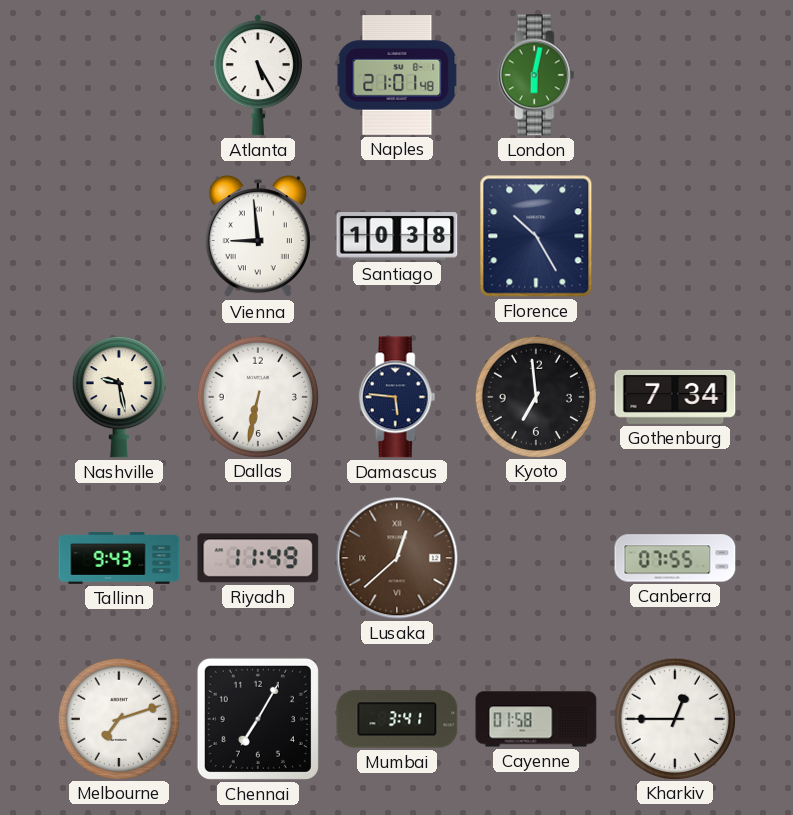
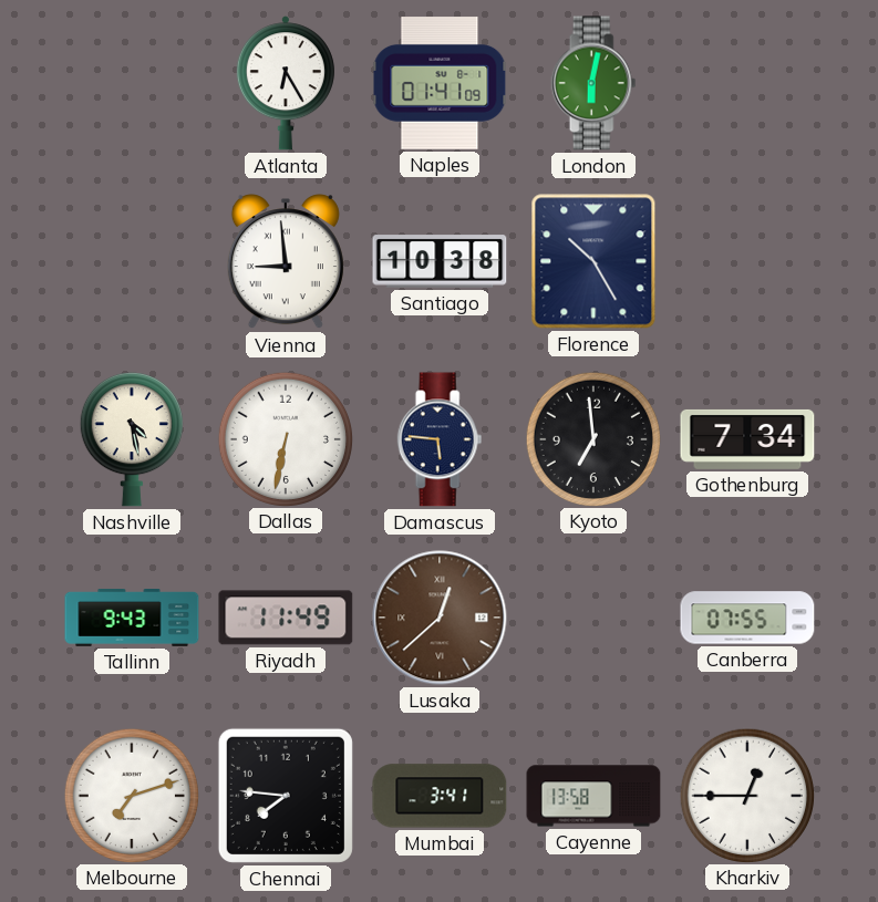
Atlanta: 5:25 -> 6:25 (286, 83)
Naples: 21:01 -> 01:41 (440, 83)
Nashville: 9:28 -> 4:28 (132, 440)
Chennai: 7:05 -> 7:46 (286, 796)
Cayenne: 01:58 -> 13:58 (593, 796)
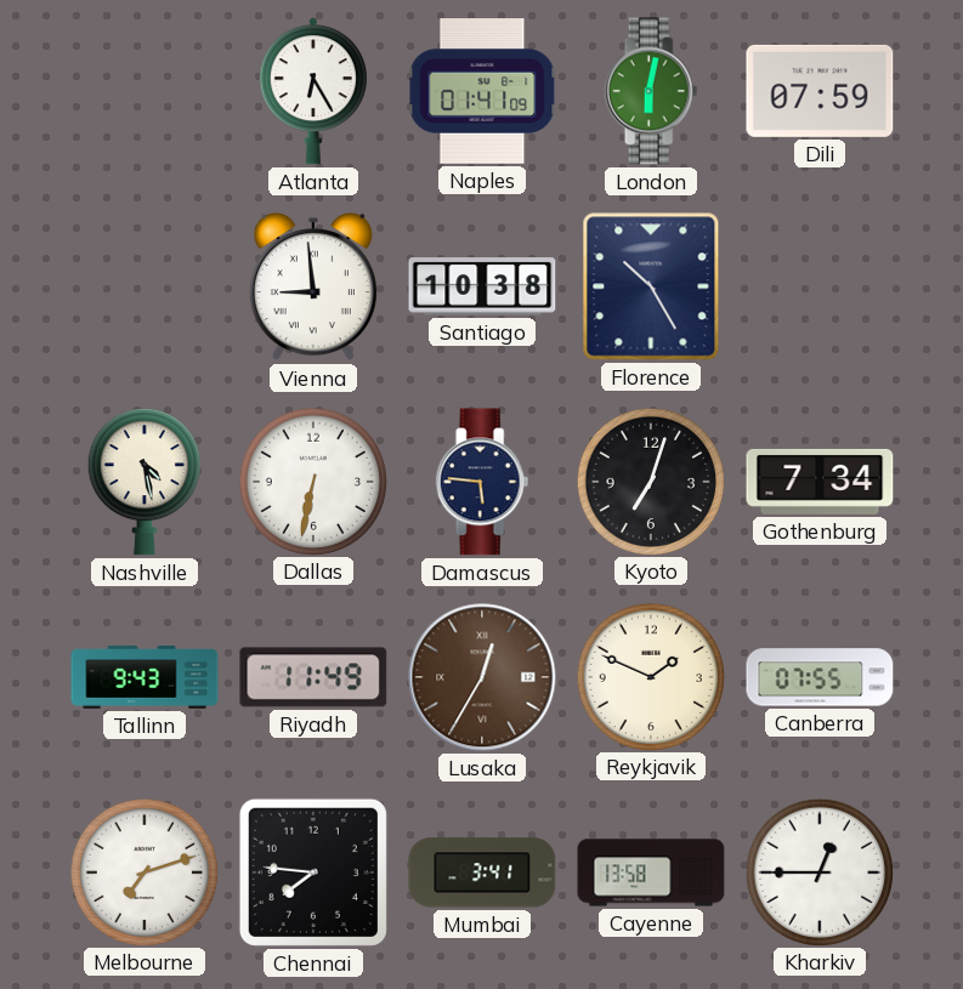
Dili: none -> 07:59 (820, 91)
Kyoto: 6:59 -> 7:03 (650, 481)
Lusaka: 12:38 -> 12:35 (482, 677)
Reykjavik: none -> 1:49 (650, 676)
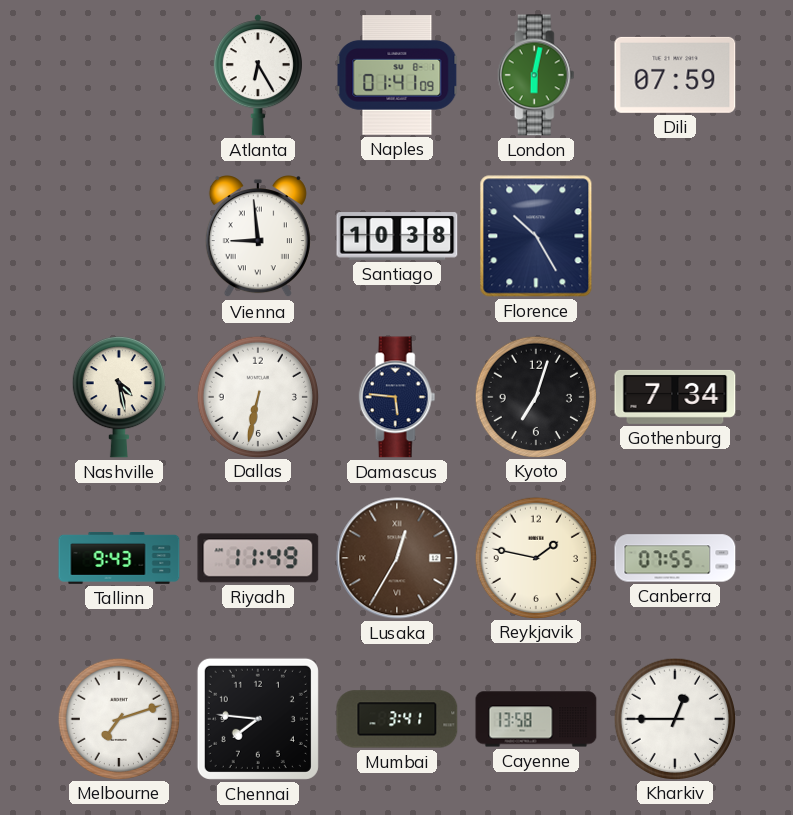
Reykjavik: 1:49 -> 1:47 (535, 557)
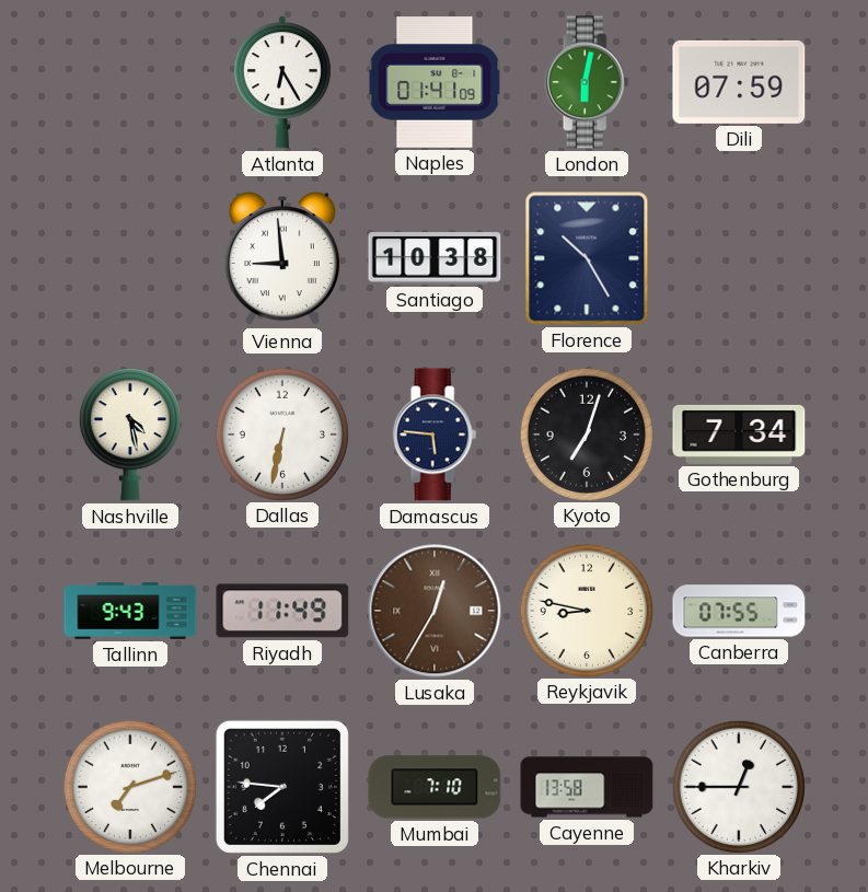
Reykjavik: 1:47 -> 8:47 (586, 610)
Mumbai: 3:41 -> 7:10 (435, 787)
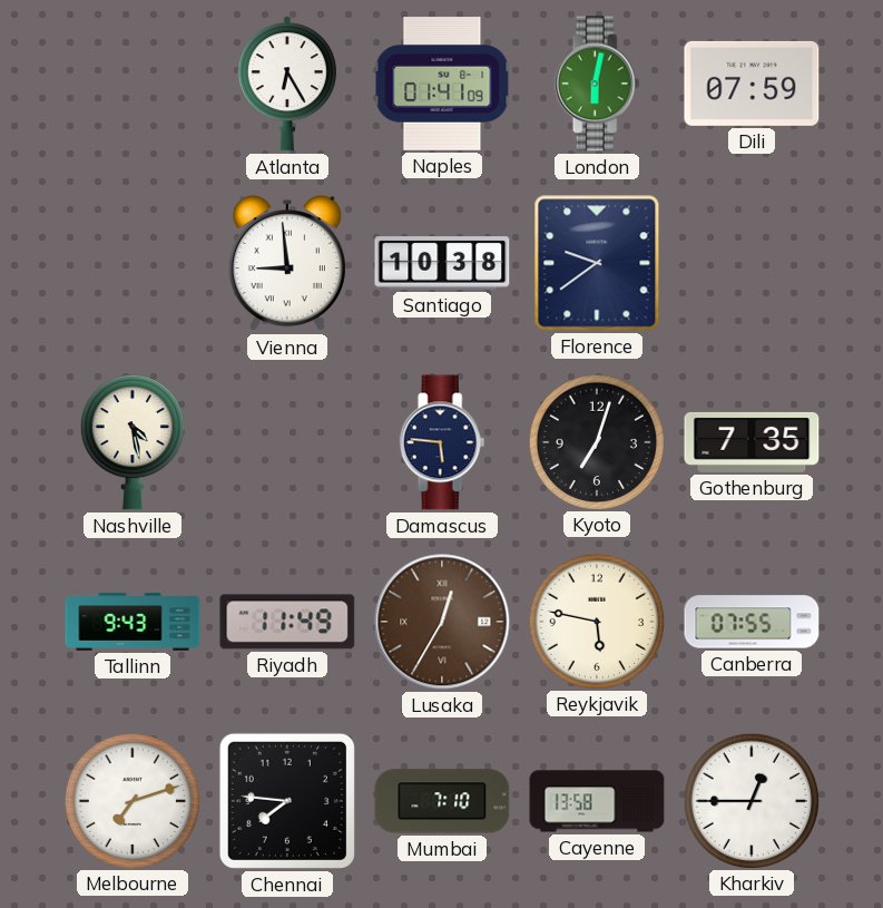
Florence: 10:25 -> 9:39 (597, 263)
Dallas: 6:32 -> none (281, 433)
Gothenburg: 7:34 -> 7:35 (752, 442)
Reykjavik: 8:47 -> 5:47 (596, 621)
